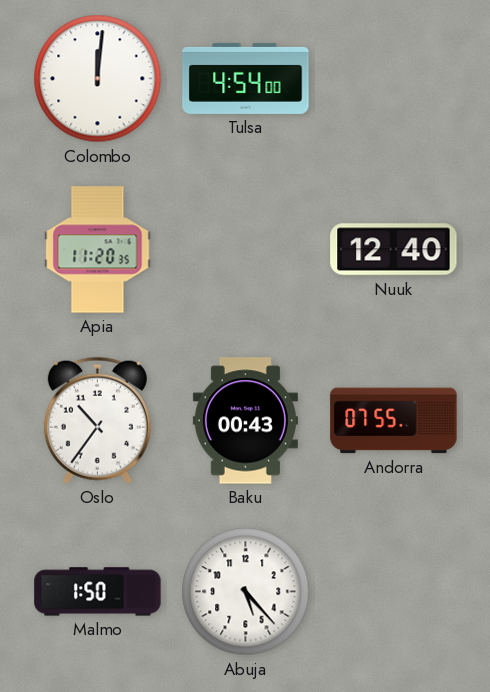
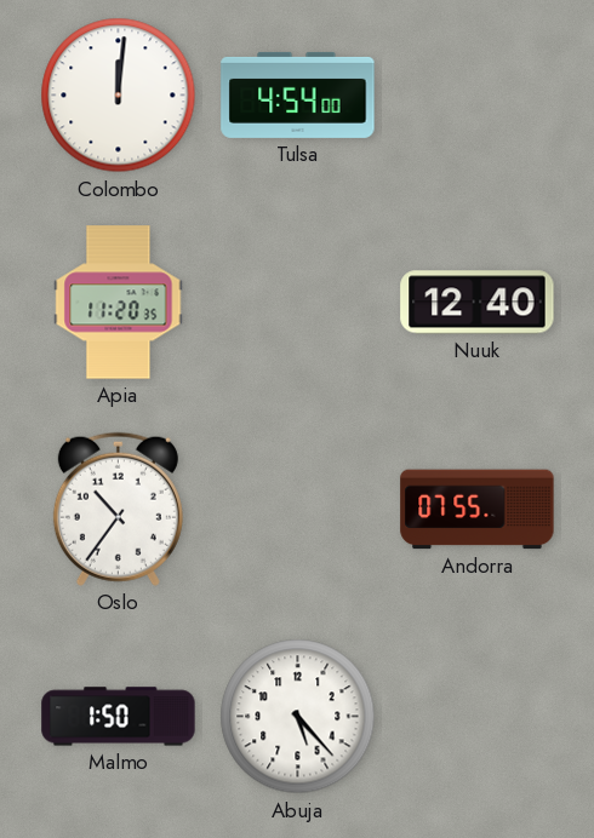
Baku: 00:43 -> none (245, 421)
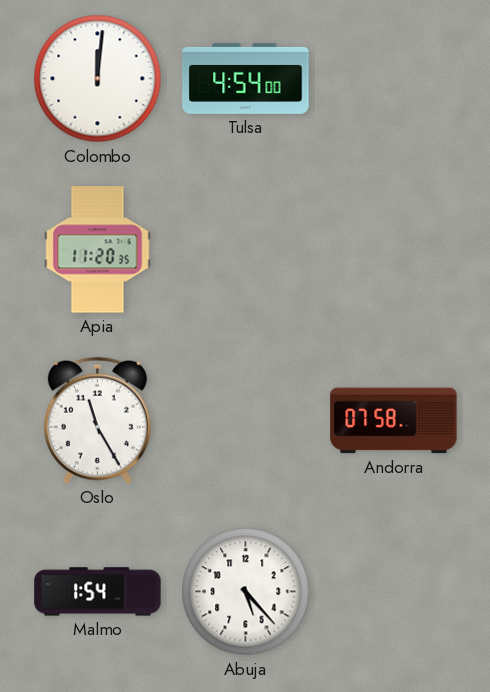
Nuuk: 12:40 -> none (478, 303)
Oslo: 10:36 -> 11:25 (97, 420)
Andorra: 07:55 -> 07:58 (394, 421)
Malmo: 1:50 -> 1:54 (98, 592)
